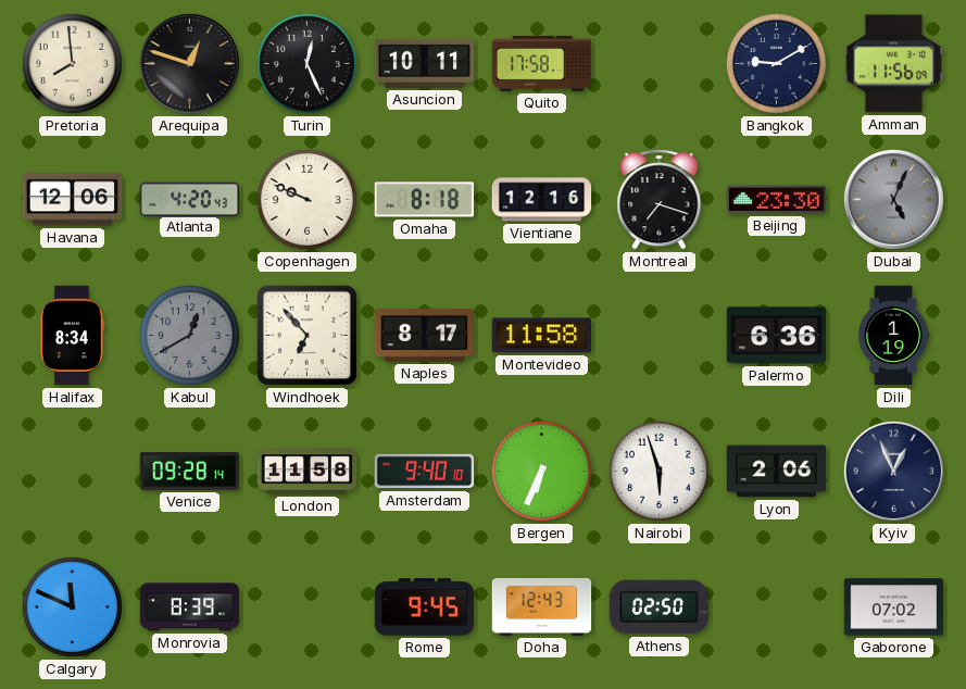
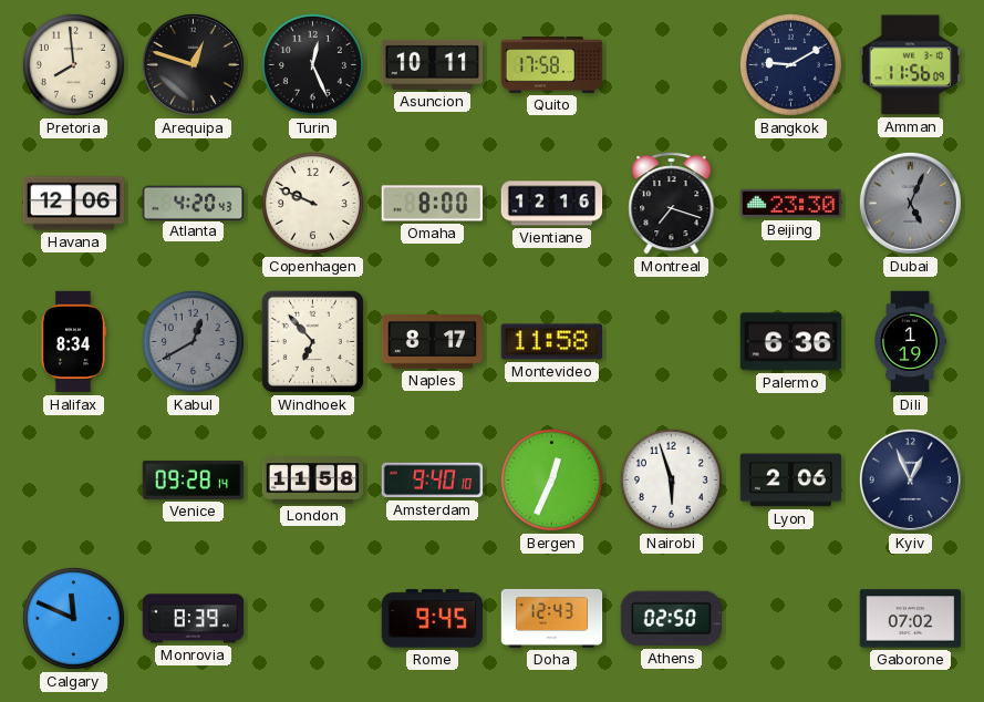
Omaha: 8:18 -> 8:00 (432, 204)
Bergen: 6:34 -> 12:34 (551, 479)
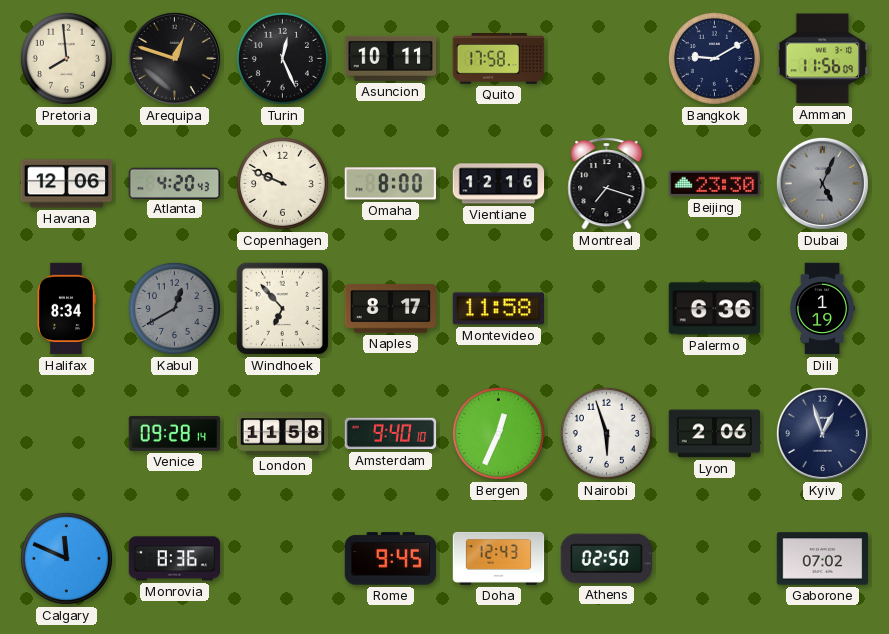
Kyiv: 12:56 -> 12:57 (822, 433)
Monrovia: 8:39 -> 8:36 (175, 559)
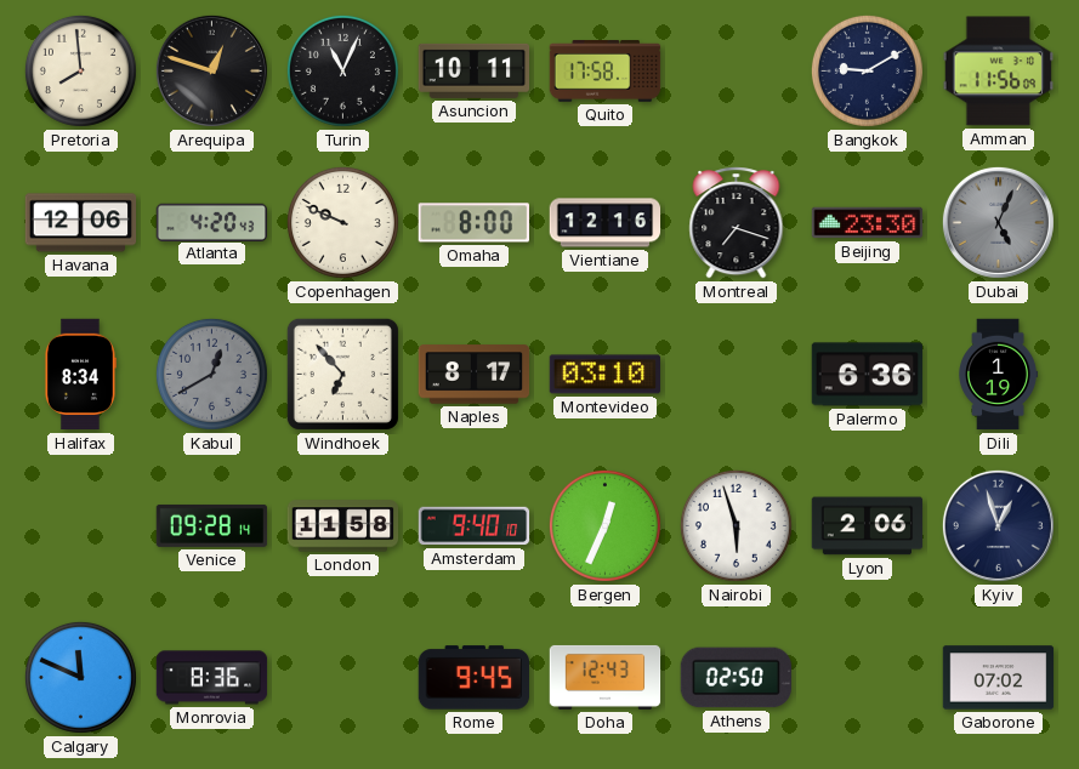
Turin: 12:26 -> 11:04 (342, 70)
Montevideo: 11:58 -> 03:10 (606, 375)
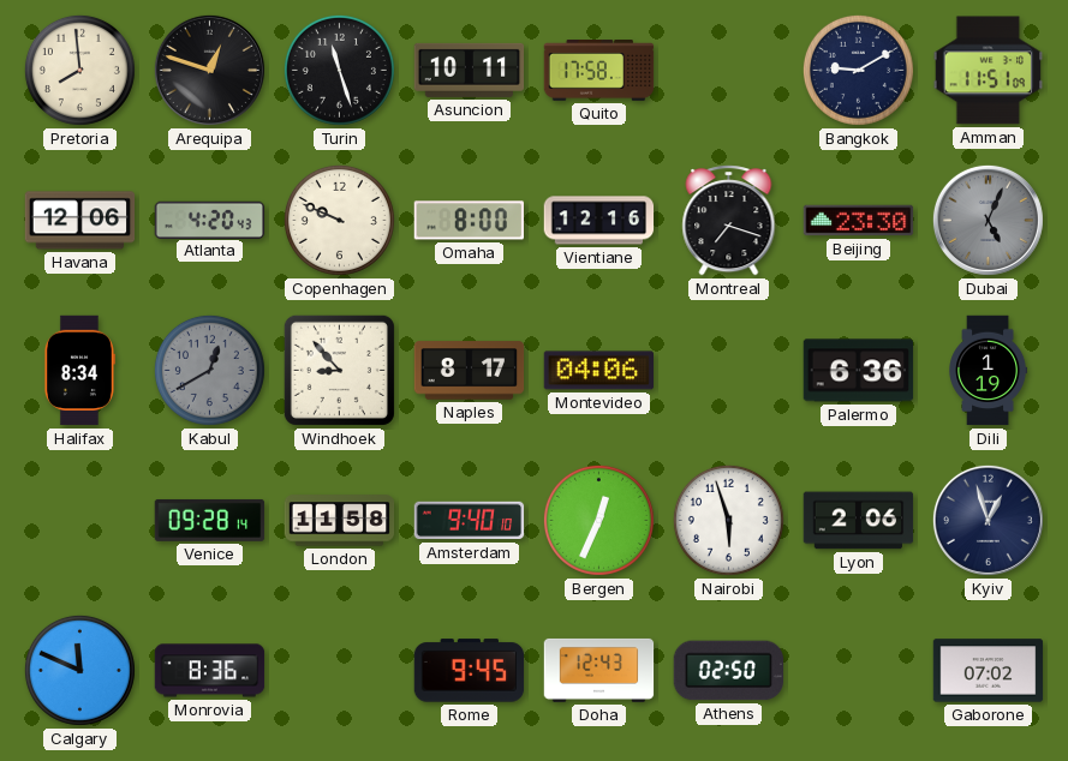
Turin: 11:04 -> 11:27 (339, 70)
Amman: 11:56 -> 11:51 (989, 71)
Windhoek: 6:53 -> 8:53 (339, 370)
Montevideo: 03:10 -> 04:06 (599, 371)
